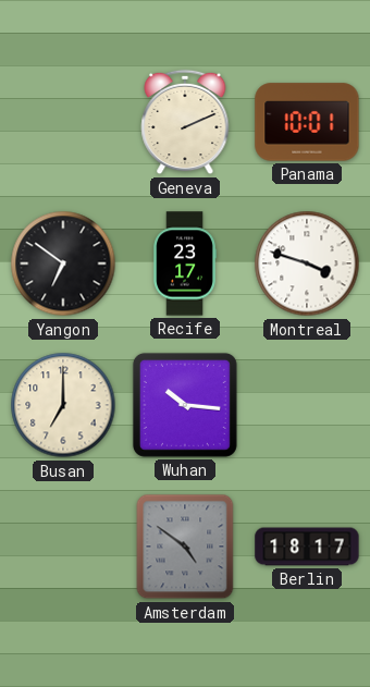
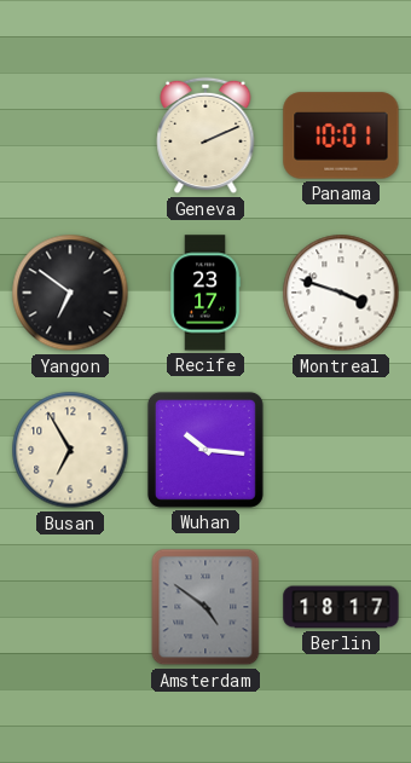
Busan: 7:00 -> 6:55 (70, 450)
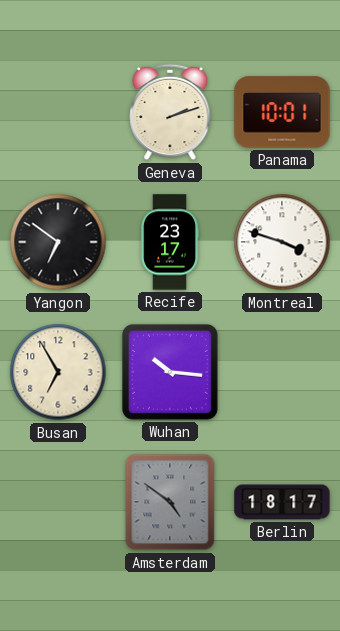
Geneva: 2:11 -> 2:12 (170, 112)
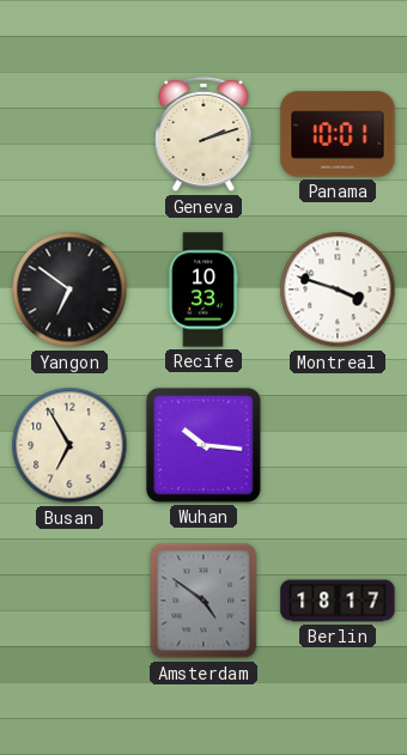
Recife: 23:17 -> 10:33 (203, 290)
